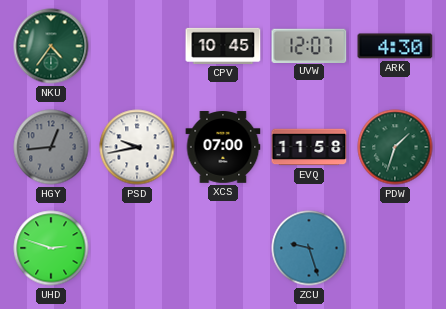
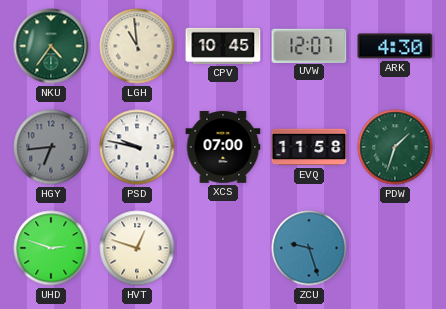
LGH: none -> 10:59 (137, 46)
HGY: 12:44 -> 6:44 (51, 147)
PSD: 9:43 -> 9:47 (137, 147)
HVT: none -> 12:48 (137, 248)
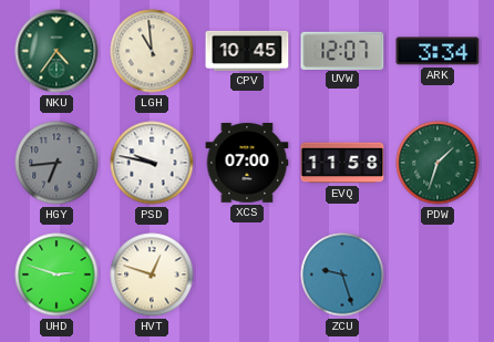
ARK: 4:30 -> 3:34 (438, 51)
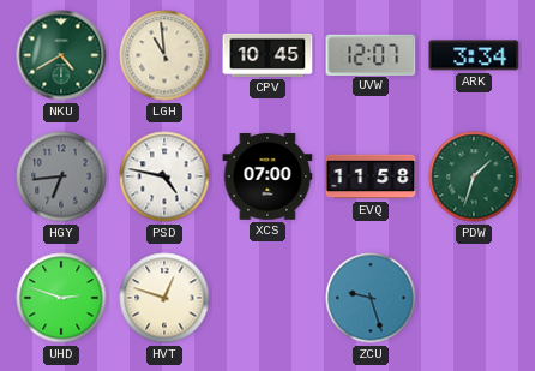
NKU: 4:36 -> 4:40 (61, 55)
PSD: 9:47 -> 4:47 (164, 176)
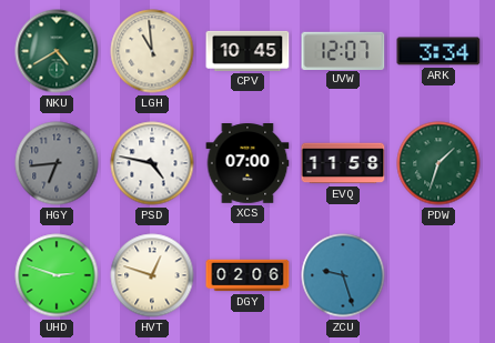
DGY: none -> 02:06 (247, 275)
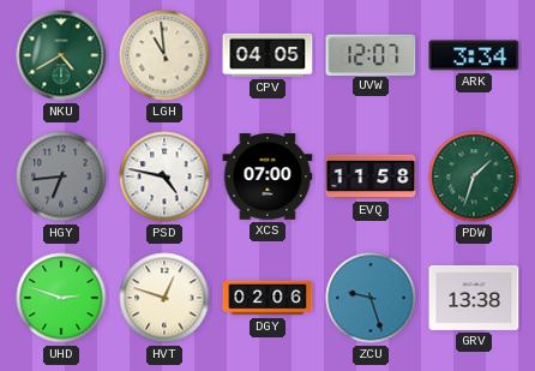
CPV: 10:45 -> 04:05 (267, 55)
GRV: none -> 13:38 (474, 298)
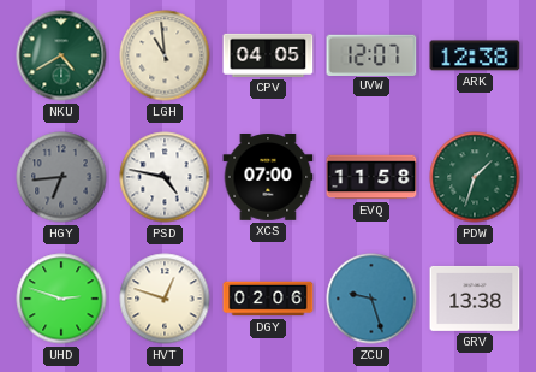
ARK: 3:34 -> 12:38 (475, 55)
